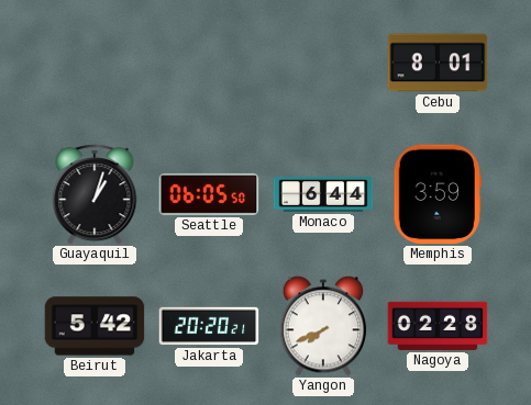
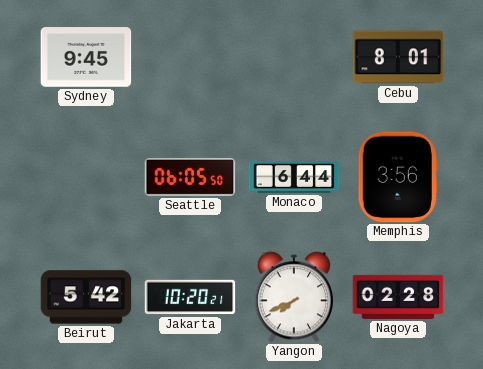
Sydney: none -> 9:45 (86, 57)
Guayaquil: 1:03 -> none (95, 194)
Memphis: 3:59 -> 3:56 (398, 177)
Jakarta: 20:20 -> 10:20 (190, 297)
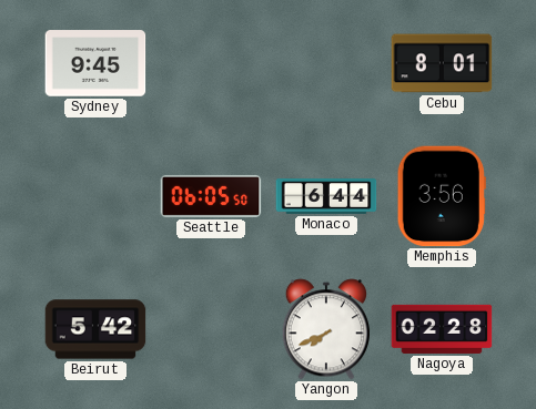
Jakarta: 10:20 -> none (190, 297)
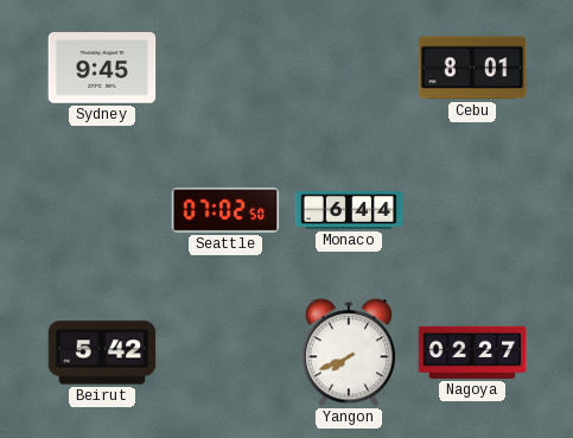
Seattle: 06:05 -> 07:02 (225, 210)
Memphis: 3:56 -> none (442, 196)
Nagoya: 02:28 -> 02:27 (472, 353)
